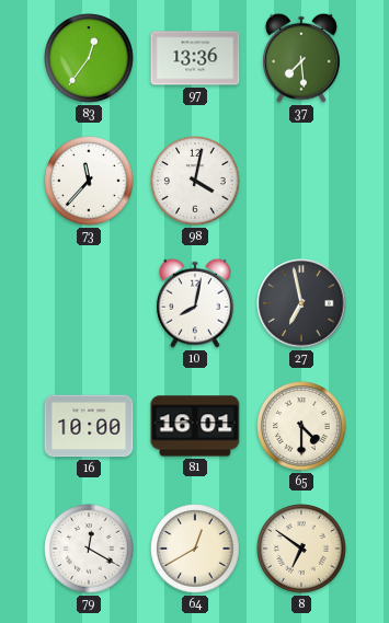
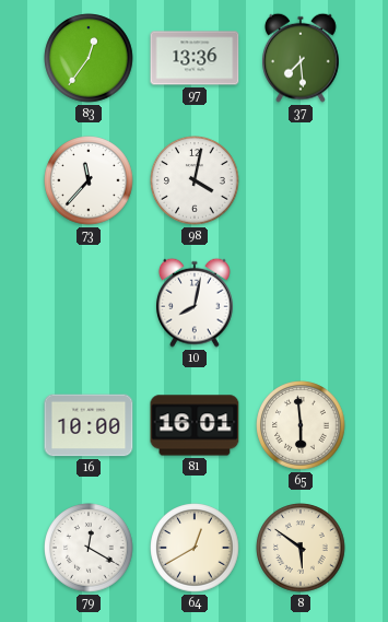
27: 6:58 -> none (301, 303)
65: 4:30 -> 5:59 (301, 425)
8: 6:51 -> 5:51 (301, 548)
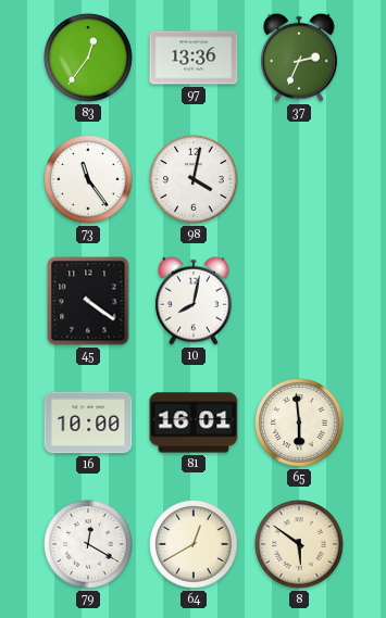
37: 7:29 -> 2:34 (300, 58)
73: 11:37 -> 11:24 (88, 179)
45: none -> 4:21 (88, 301)
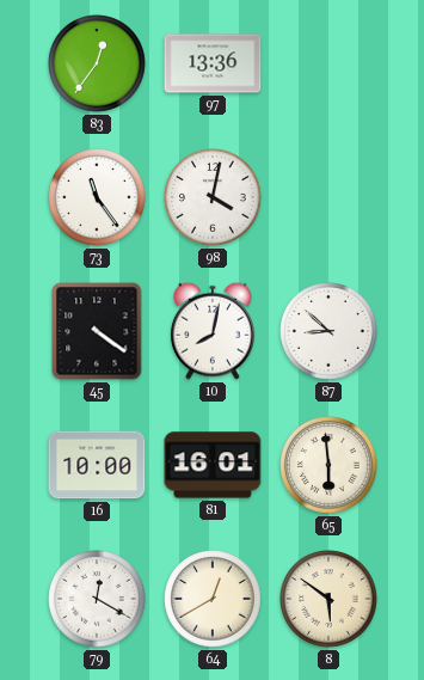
37: 2:34 -> none (300, 58)
87: none -> 8:52 (328, 331)
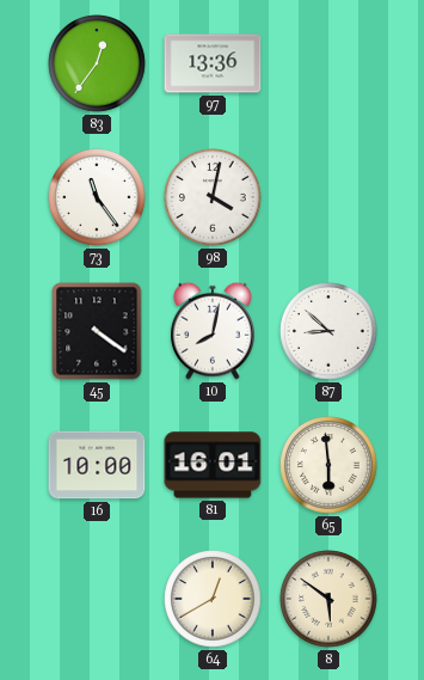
79: 12:20 -> none (97, 599)
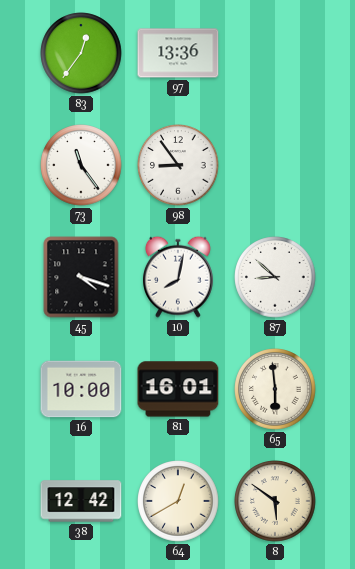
98: 4:02 -> 8:54 (178, 165)
45: 4:21 -> 4:18 (81, 277)
38: none -> 12:42 (81, 501)
